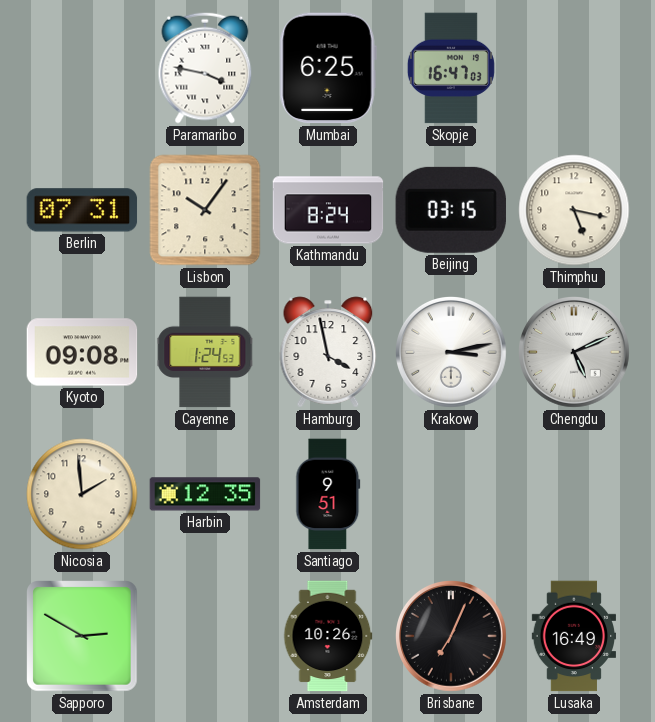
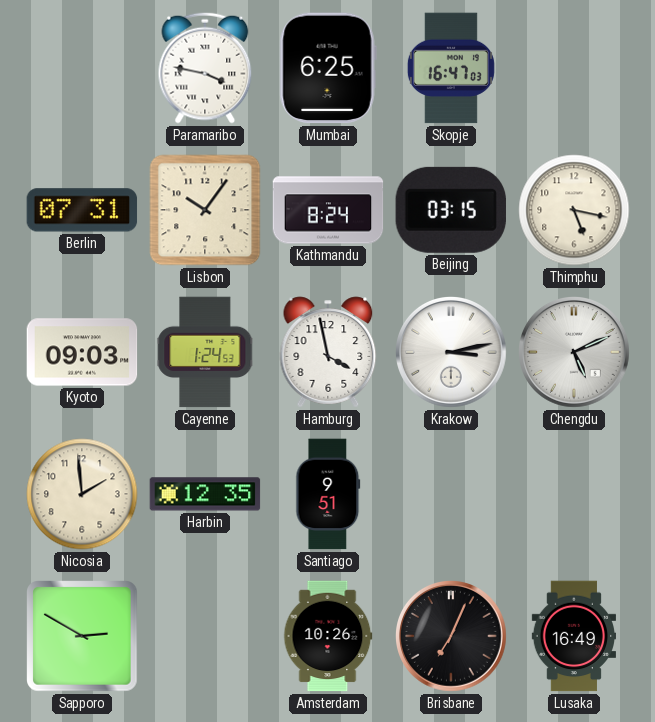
Kyoto: 09:08 -> 09:03 (82, 352)
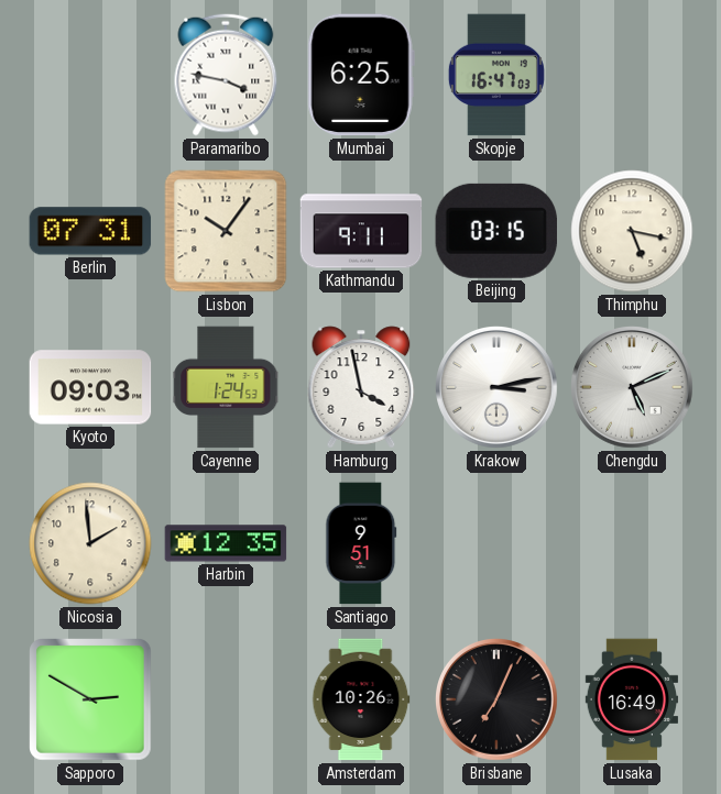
Kathmandu: 8:24 -> 9:11 (361, 231)
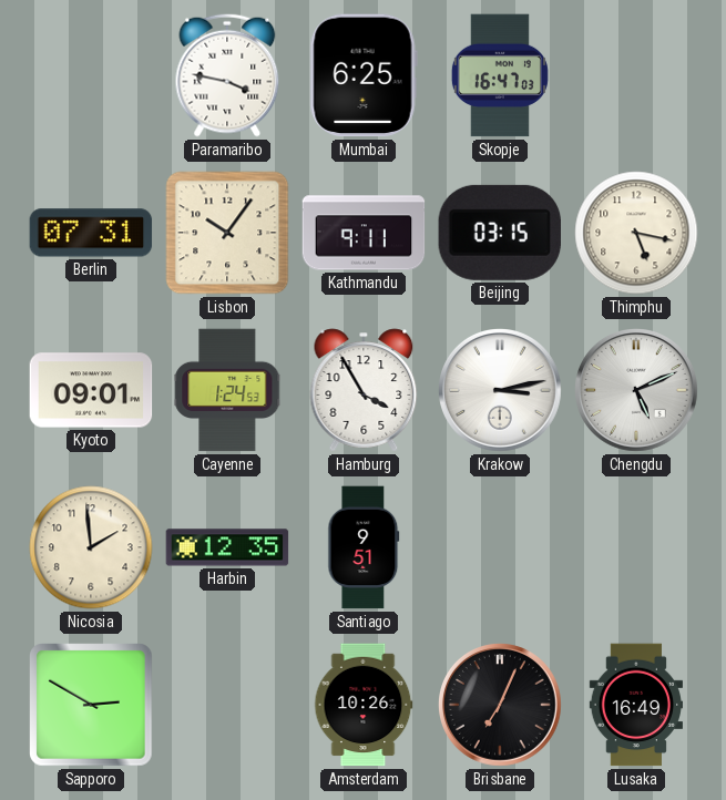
Kyoto: 09:03 -> 09:01 (91, 390)
Hamburg: 3:58 -> 3:55 (364, 390)
